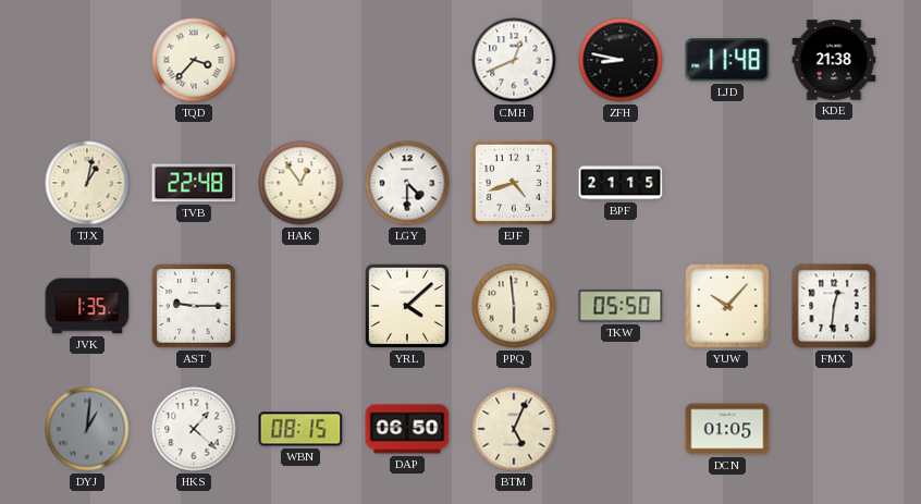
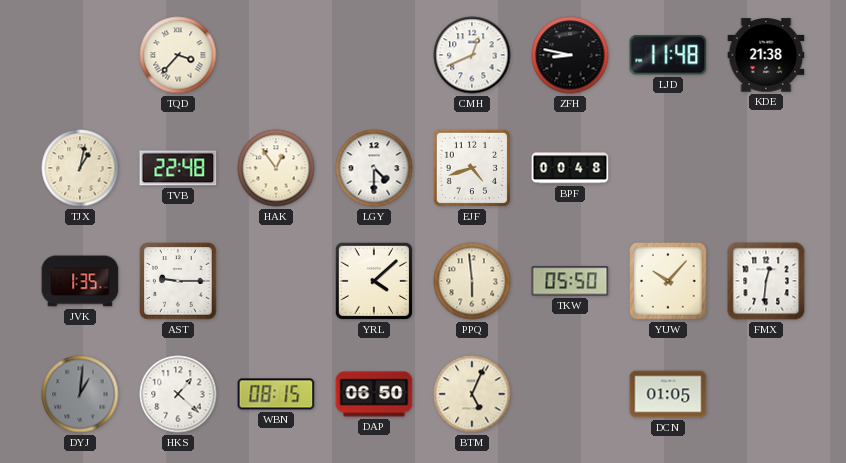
BPF: 21:15 -> 00:48 (570, 168)
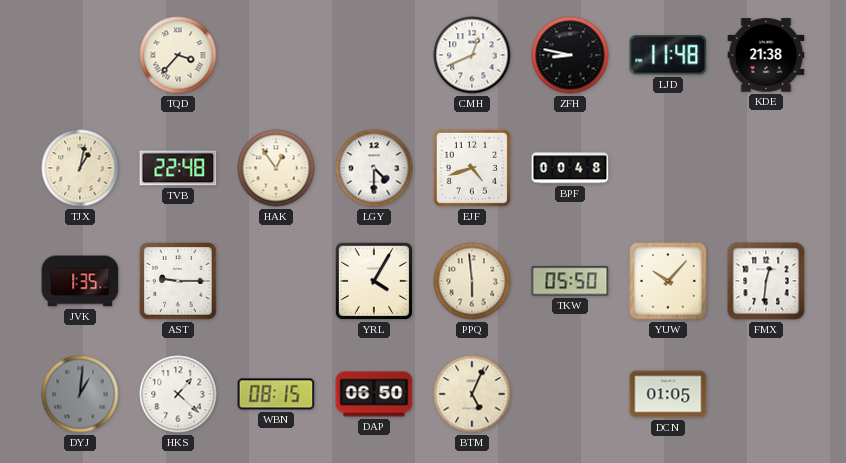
YRL: 4:08 -> 4:05 (374, 281)
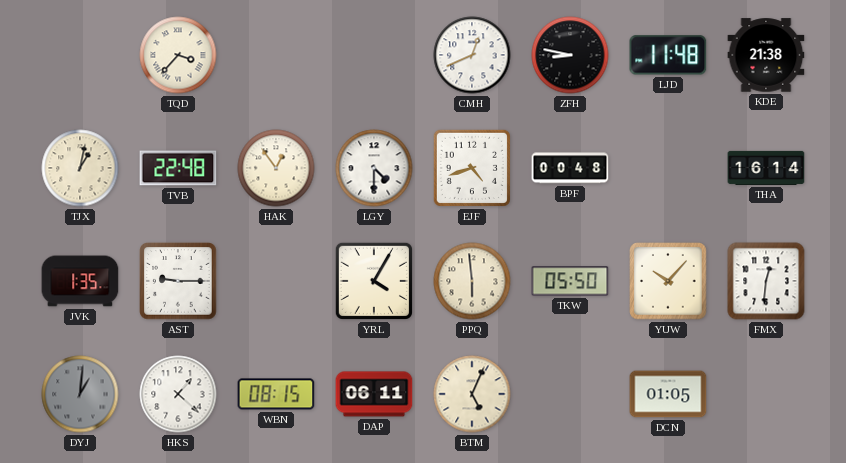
THA: none -> 16:14 (766, 168)
DAP: 06:50 -> 06:11 (374, 394)
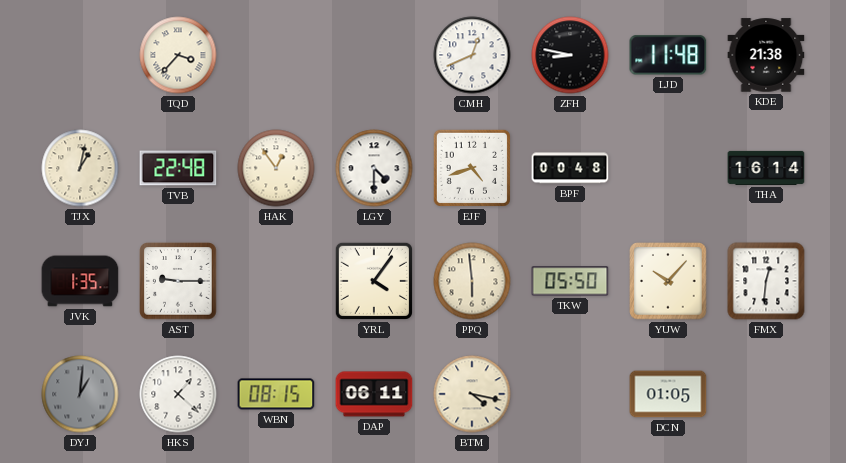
YRL: 4:05 -> 4:06 (374, 281)
BTM: 5:04 -> 4:17 (472, 394)
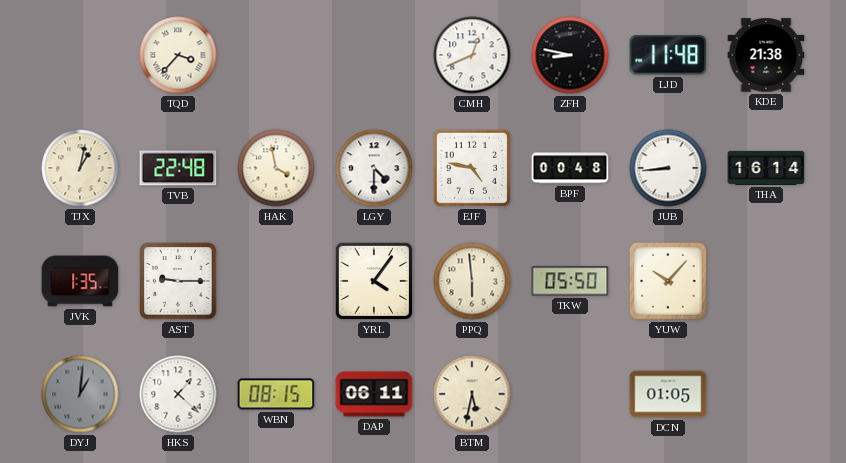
HAK: 12:54 -> 3:58 (276, 168)
EJF: 4:42 -> 4:47 (472, 168)
JUB: none -> 8:44 (668, 168)
FMX: 12:31 -> none (766, 281)
BTM: 4:17 -> 5:32 (472, 394)
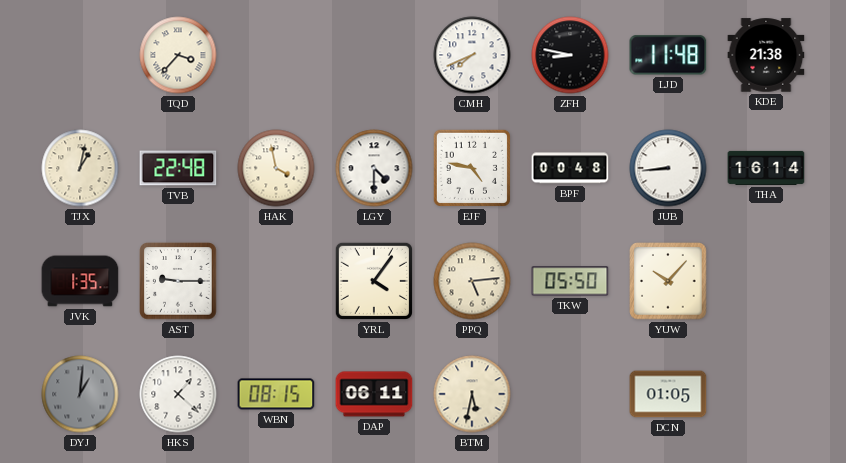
CMH: 12:41 -> 7:41 (472, 55)
PPQ: 5:59 -> 5:14 (472, 281)
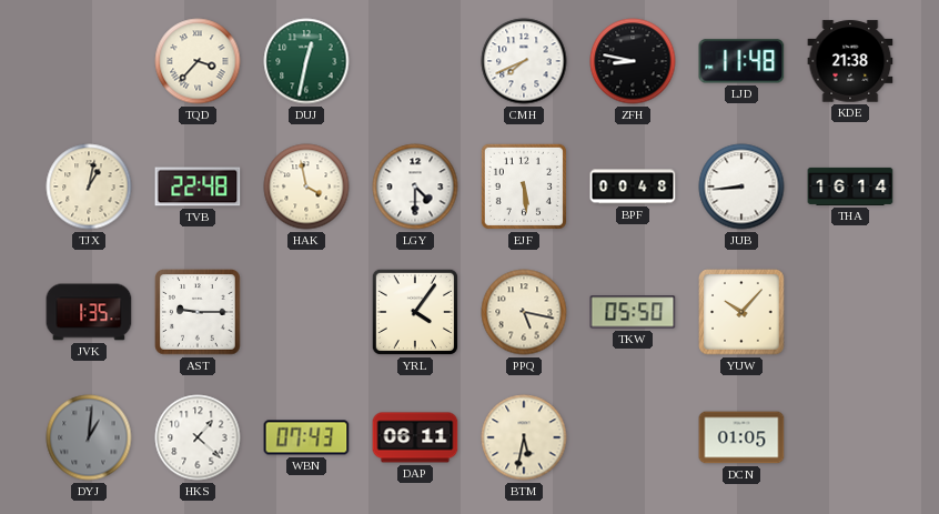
DUJ: none -> 12:32 (306, 61)
EJF: 4:47 -> 5:29 (524, 187)
PPQ: 5:14 -> 5:17 (524, 312)
WBN: 08:15 -> 07:43 (306, 437)
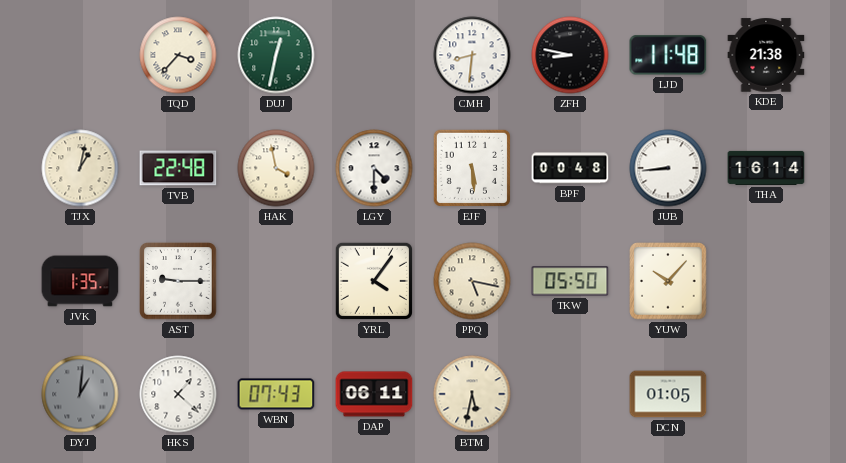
CMH: 7:41 -> 8:31 (472, 55)
